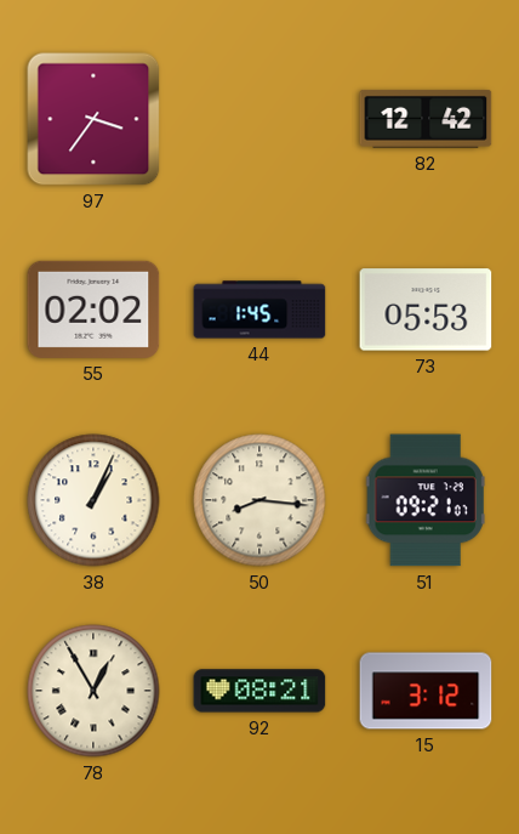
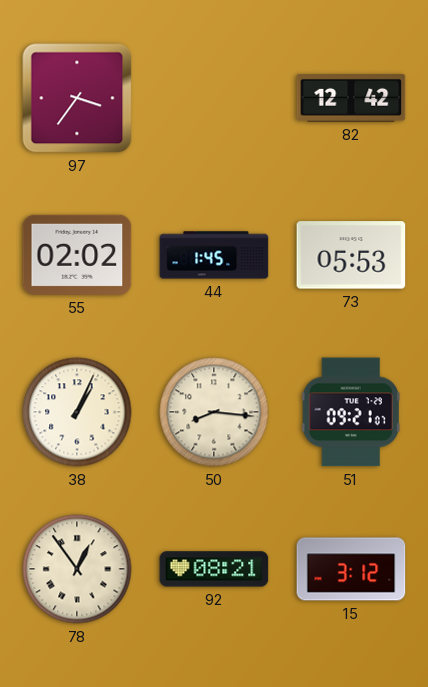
78: 12:55 -> 12:54 (77, 569)
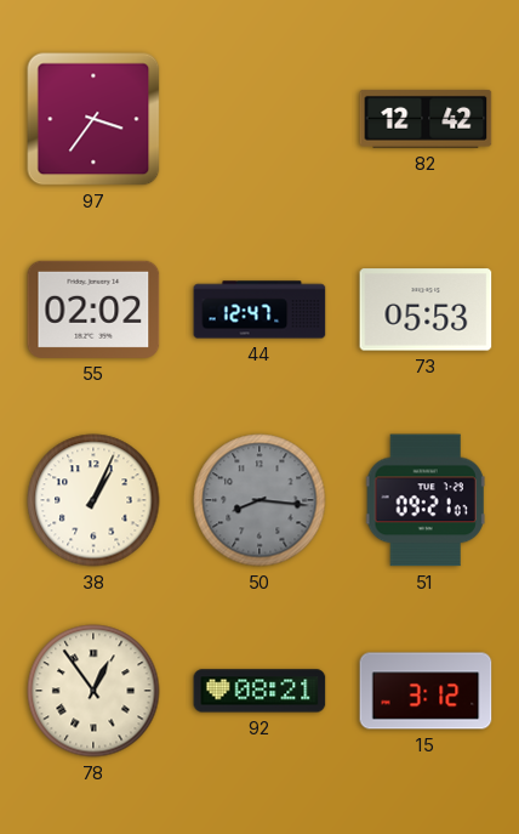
44: 1:45 -> 12:47 (259, 310)
50 dial: cream -> grey (259, 500)
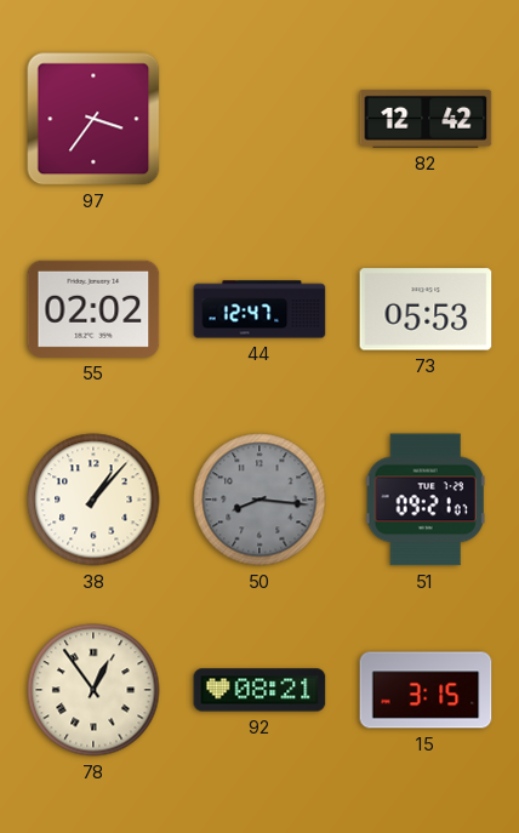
38: 1:04 -> 1:07 (93, 500)
15: 3:12 -> 3:15 (426, 690)
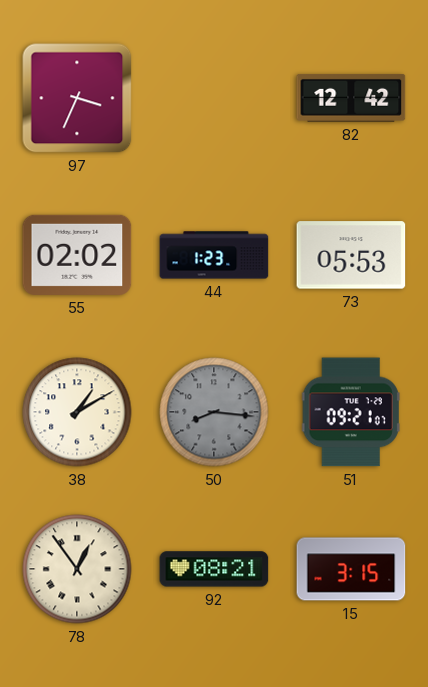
97: 3:36 -> 3:34 (77, 98)
44: 12:47 -> 1:23 (214, 255)
38: 1:07 -> 1:10 (77, 412)
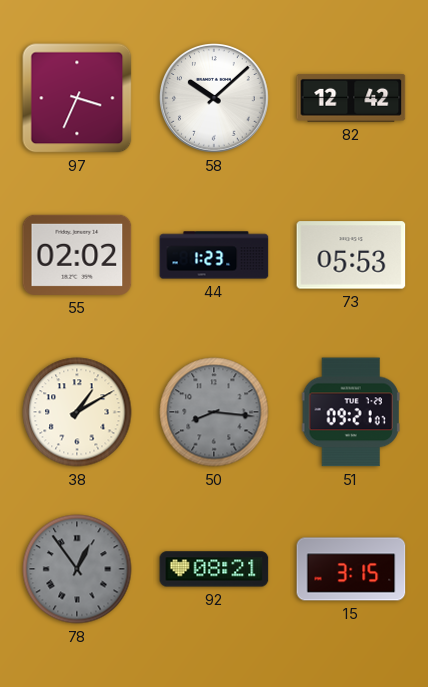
58: none -> 10:08 (215, 99)
78 dial: cream -> grey (77, 569)
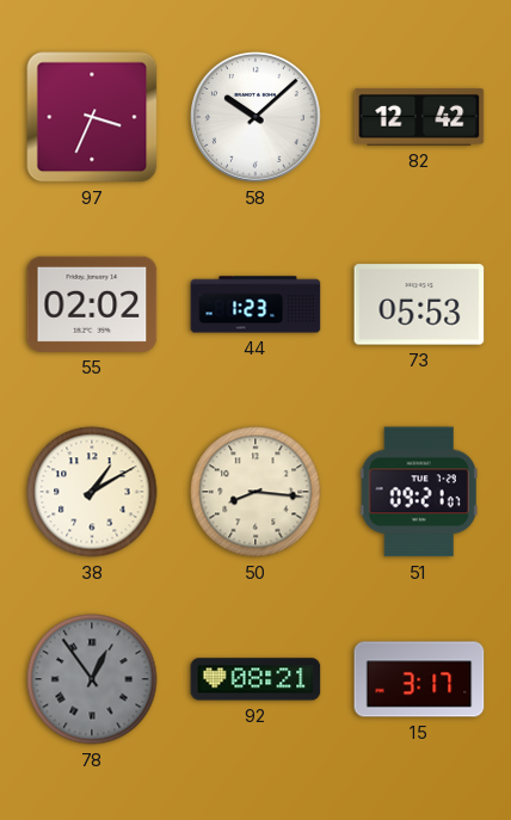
50 dial: grey -> cream (255, 492)
15: 3:15 -> 3:17 (419, 679)
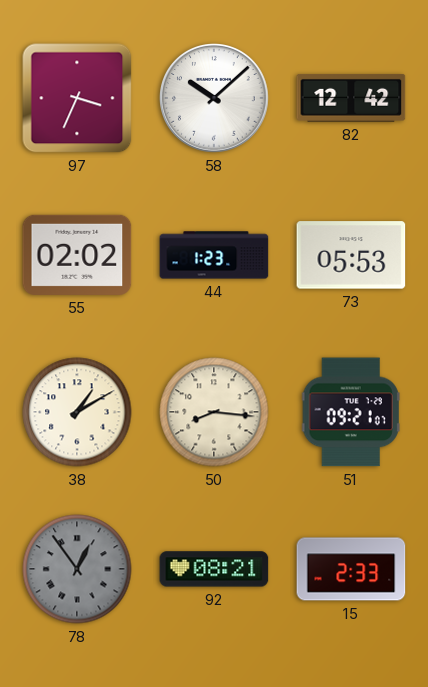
15: 3:17 -> 2:33 (351, 569)
